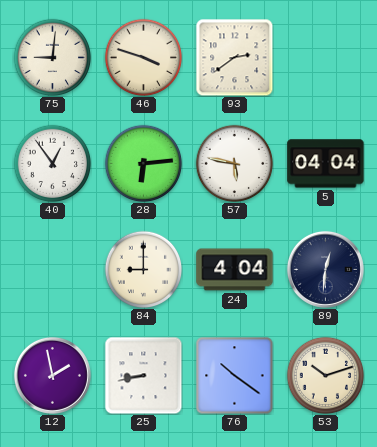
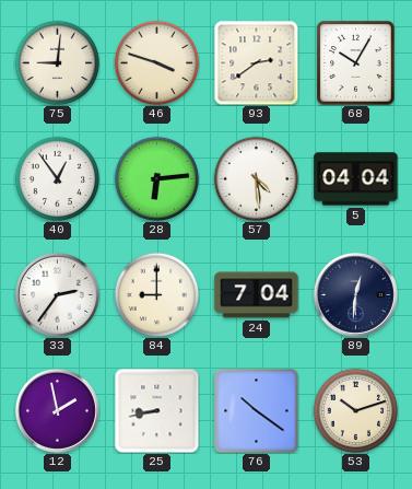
68: none -> 10:05 (356, 63)
57: 5:47 -> 4:29 (256, 178)
33: none -> 2:36 (57, 294)
24: 4:04 -> 7:04 (257, 295)
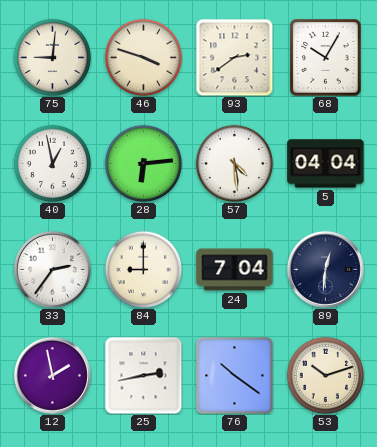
40: 12:54 -> 12:58 (52, 163)
25: 8:43 -> 2:43 (143, 375)
